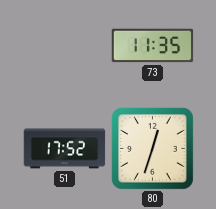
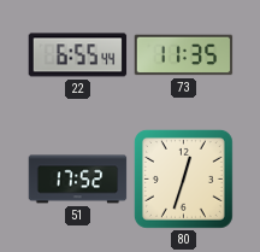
22: none -> 6:55 (78, 55)
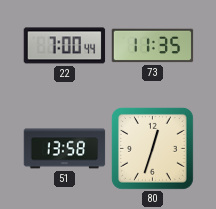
22: 6:55 -> 7:00 (65, 46)
51: 17:52 -> 13:58 (65, 149)
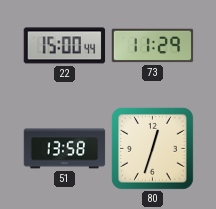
22: 7:00 -> 15:00 (65, 46)
73: 11:35 -> 11:29 (153, 46)
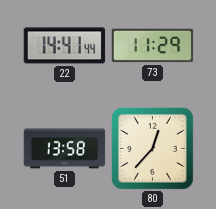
22: 15:00 -> 14:41 (65, 46)
80: 12:33 -> 12:37 (152, 148)
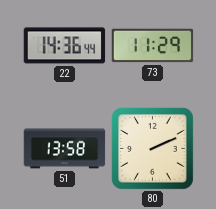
22: 14:41 -> 14:36 (65, 46)
80: 12:37 -> 2:11 (152, 148)
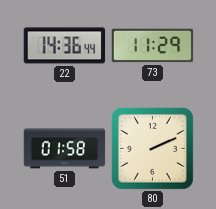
51: 13:58 -> 01:58 (65, 149)
